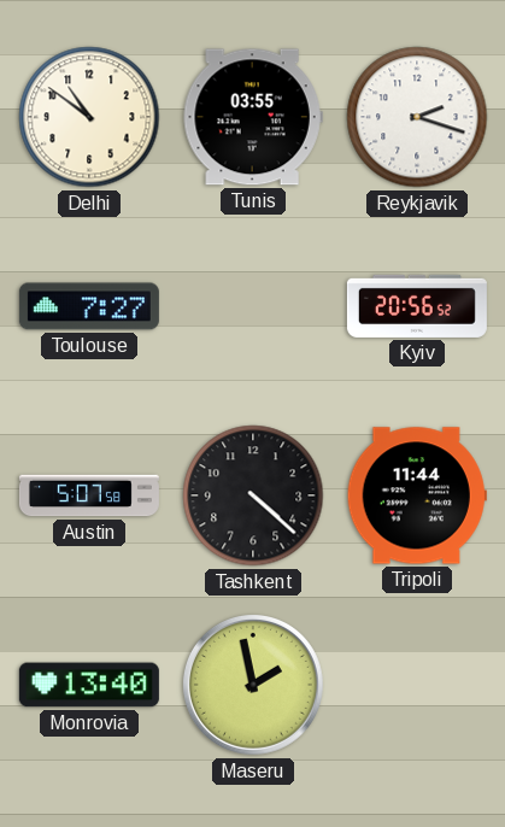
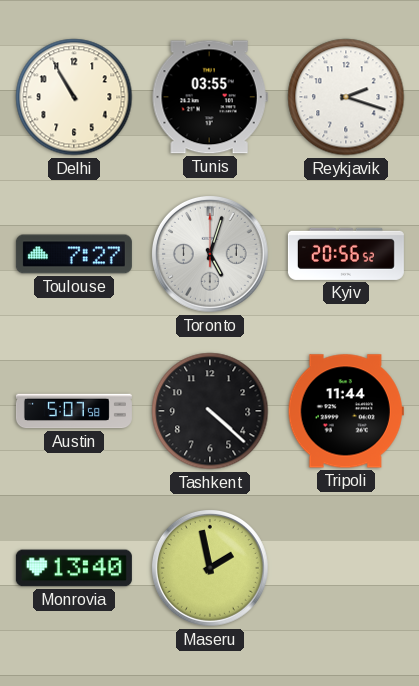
Delhi: 10:51 -> 10:55 (74, 97)
Toronto: none -> 5:03 (210, 254)
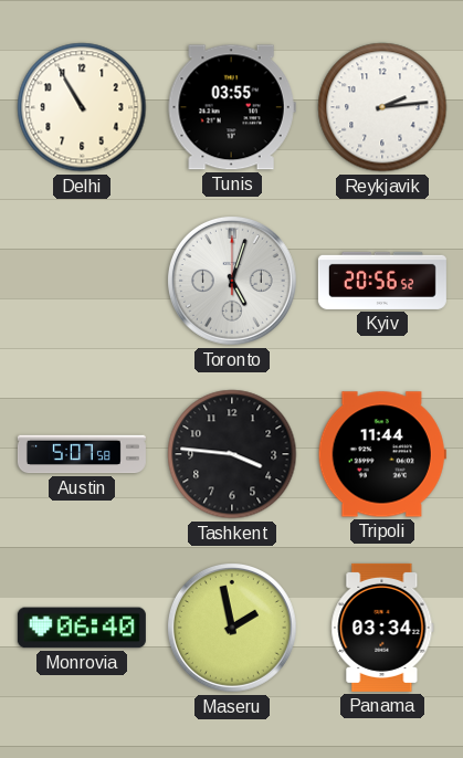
Reykjavik: 2:18 -> 2:14 (382, 107)
Toulouse: 7:27 -> none (74, 254)
Tashkent: 4:22 -> 3:46 (232, 454)
Monrovia: 13:40 -> 06:40 (82, 628)
Panama: none -> 03:34 (382, 628)
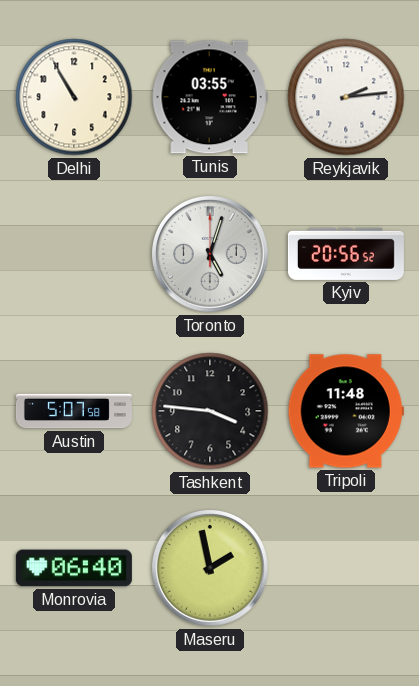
Tripoli: 11:44 -> 11:48 (346, 411)
Panama: 03:34 -> none (382, 628)
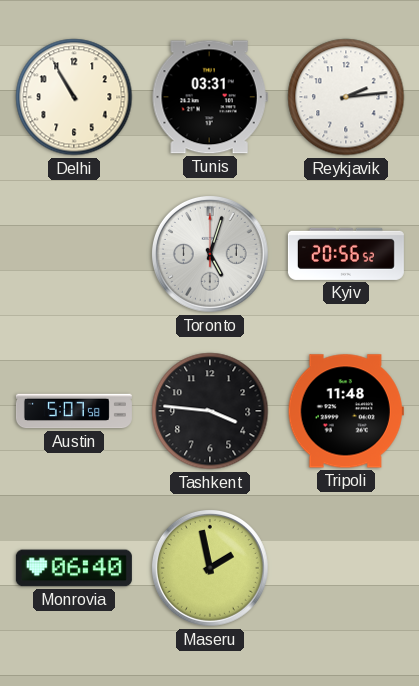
Tunis: 03:55 -> 03:31 (210, 97)
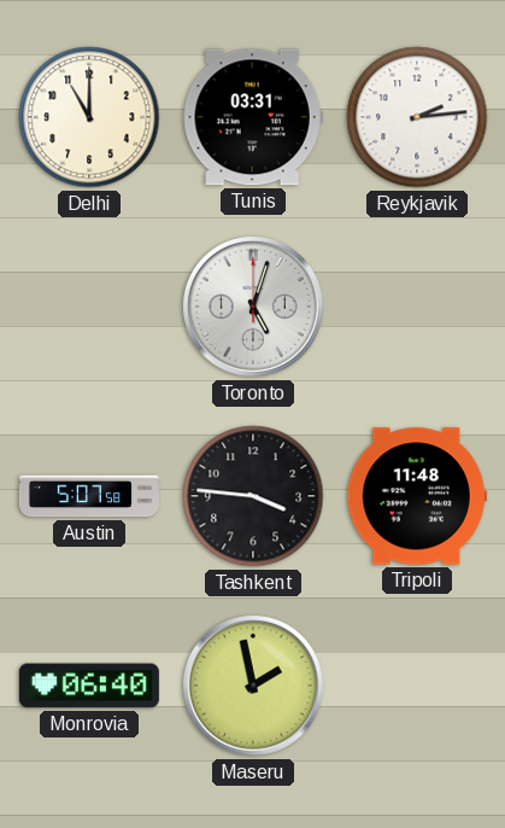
Delhi: 10:55 -> 11:00 (89, 117)
Kyiv: 20:56 -> none (346, 254)
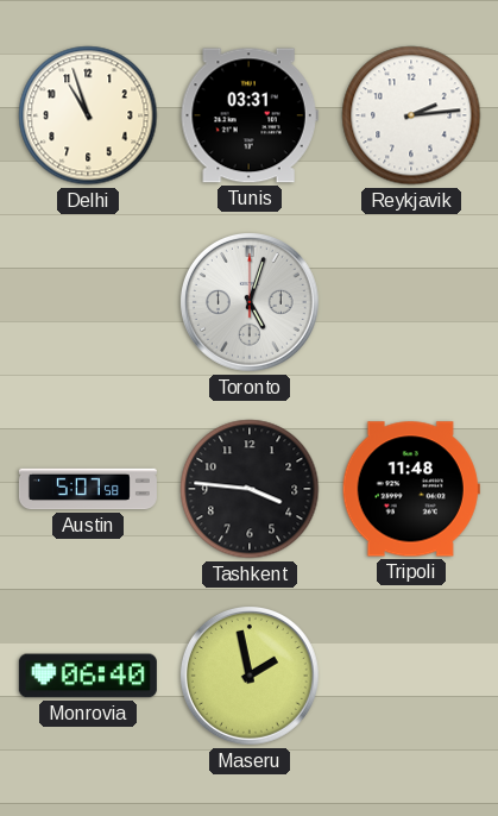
Delhi: 11:00 -> 10:57 (88, 115)
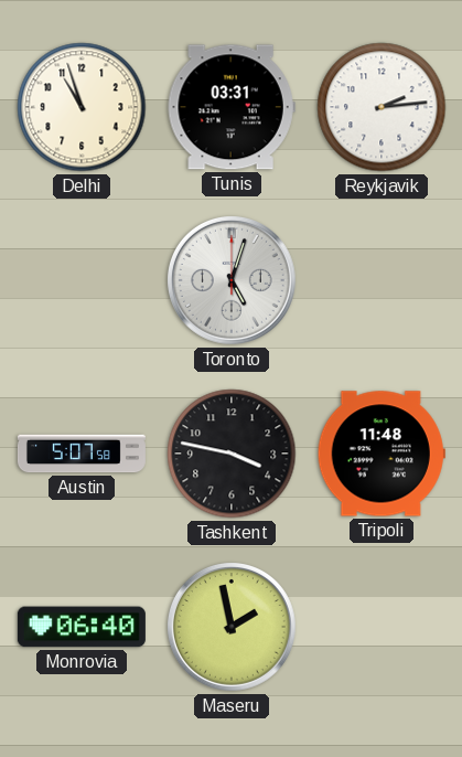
Tashkent: 3:46 -> 3:47 (232, 454)
